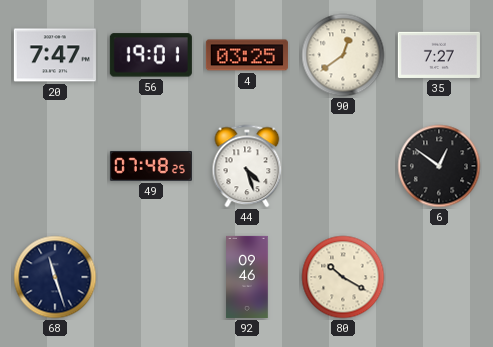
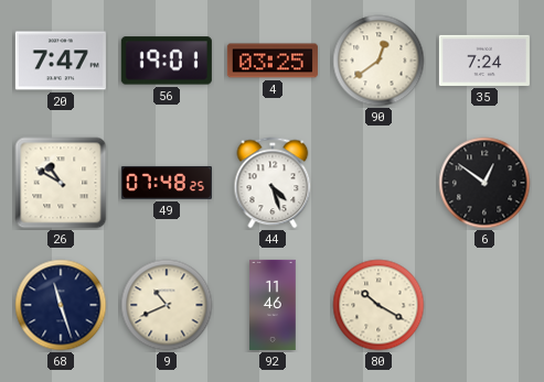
35: 7:27 -> 7:24 (484, 61)
26: none -> 10:50 (61, 183)
9: none -> 10:41 (167, 305)
92: 09:46 -> 11:46 (273, 305)
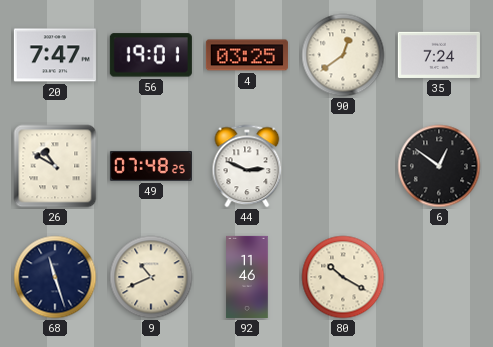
44: 4:27 -> 2:49 (247, 166)
